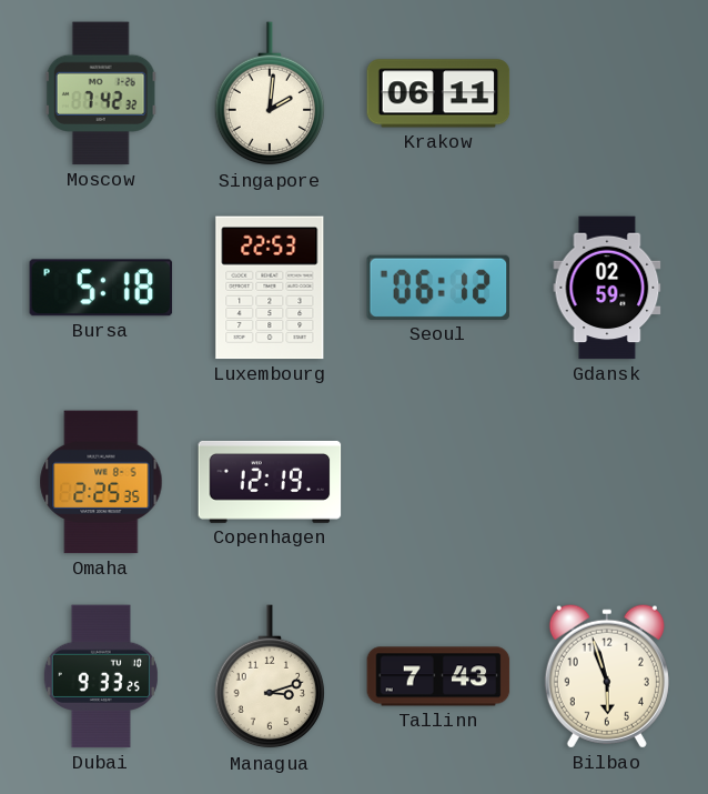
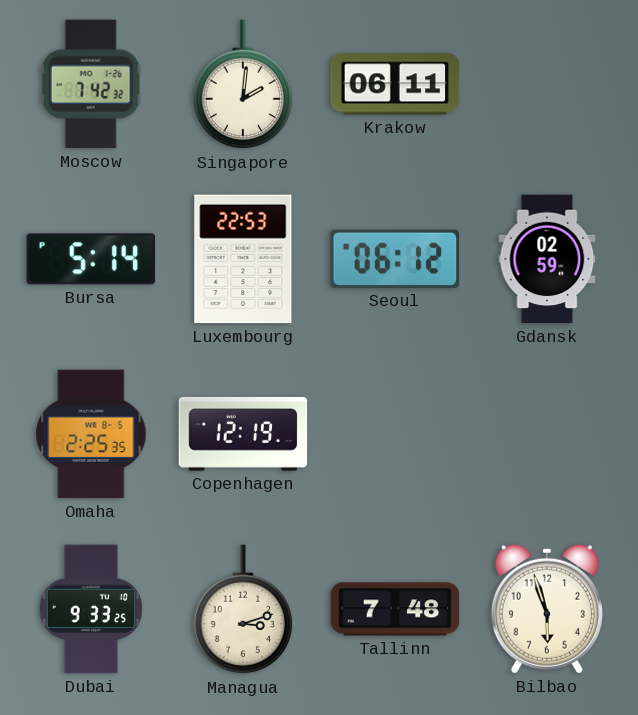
Bursa: 5:18 -> 5:14 (91, 259)
Tallinn: 7:43 -> 7:48 (395, 609)
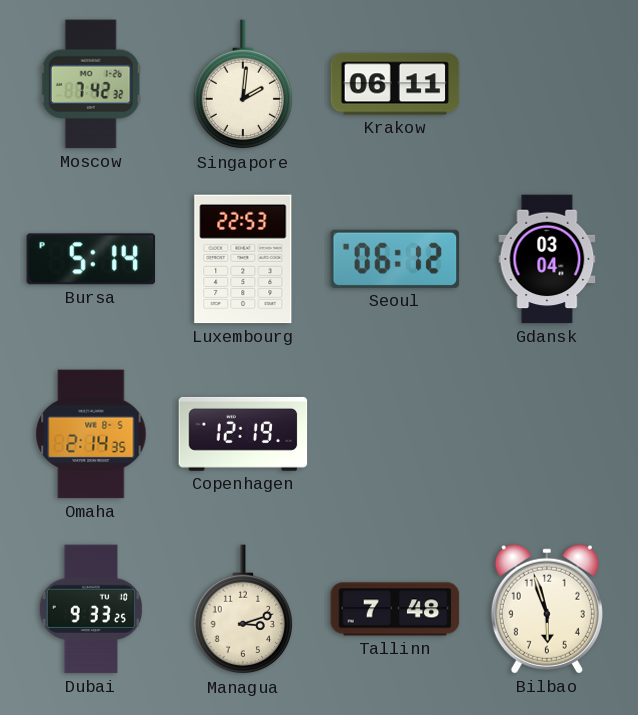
Gdansk: 02:59 -> 03:04 (547, 259)
Omaha: 2:25 -> 2:14 (91, 434)
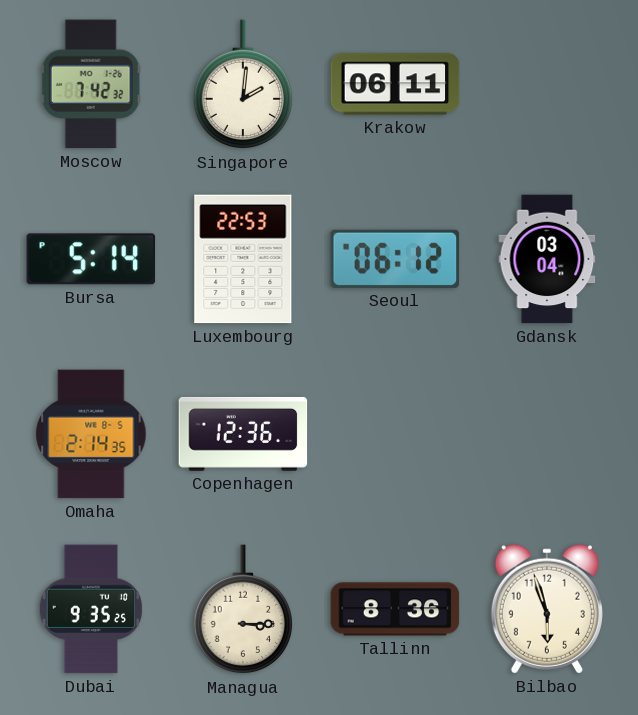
Copenhagen: 12:19 -> 12:36 (243, 434)
Dubai: 9:33 -> 9:35 (91, 609)
Managua: 3:12 -> 3:15 (243, 610)
Tallinn: 7:48 -> 8:36 (395, 609)
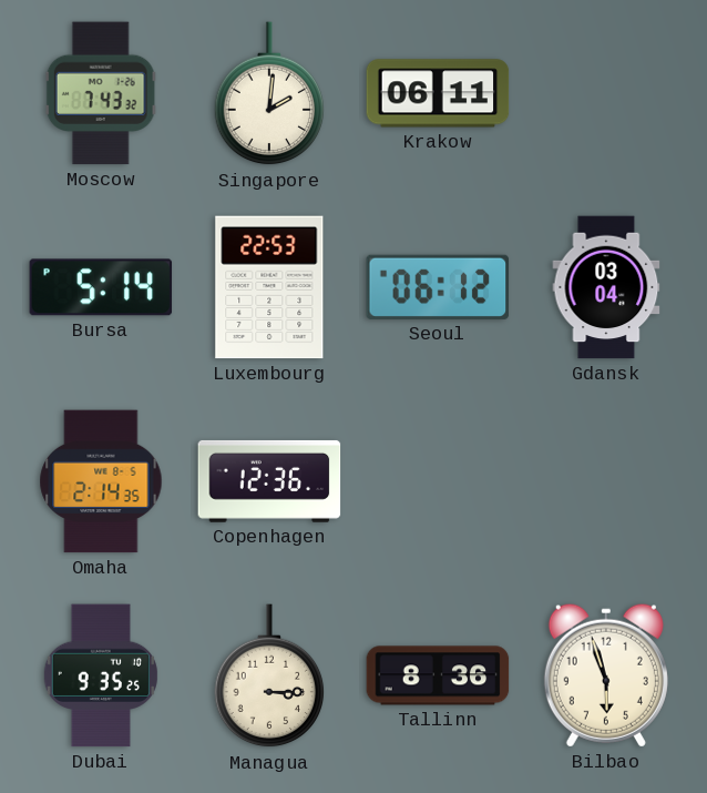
Moscow: 7:42 -> 7:43 (101, 93)
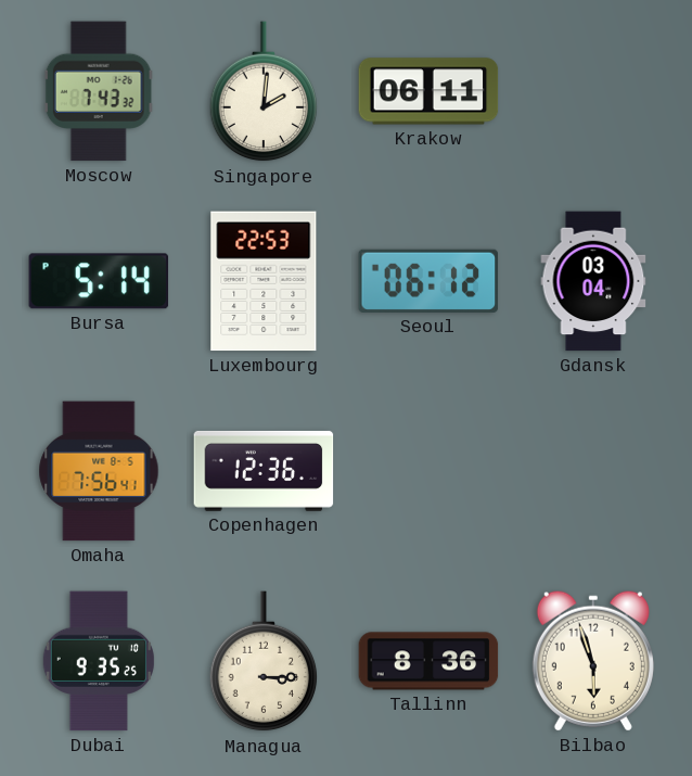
Omaha: 2:14 -> 7:56 (99, 471)
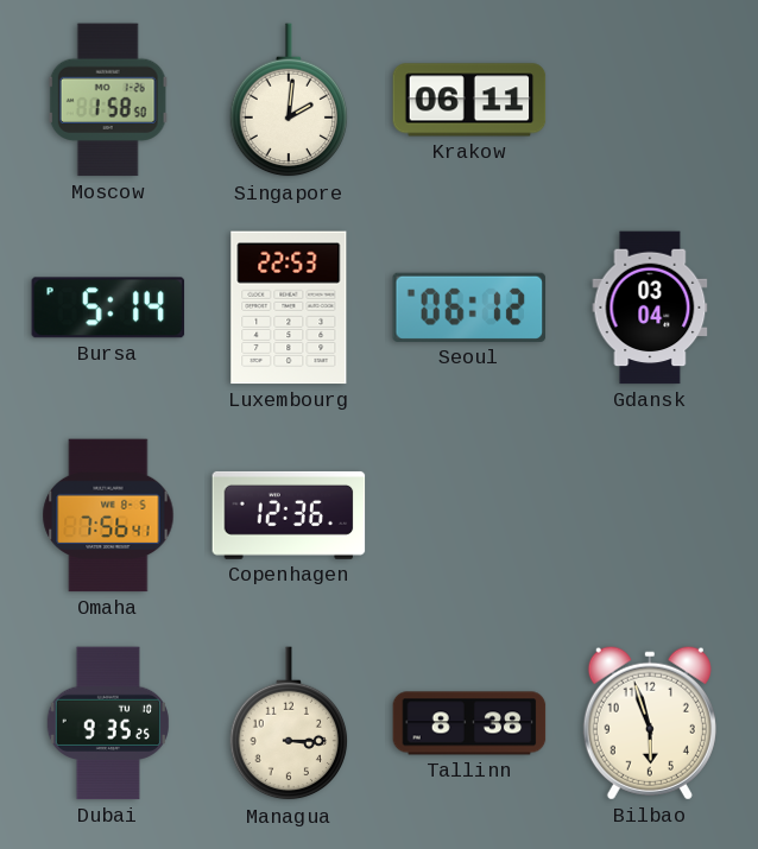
Moscow: 7:43 -> 1:58 (108, 100)
Tallinn: 8:36 -> 8:38 (469, 723)
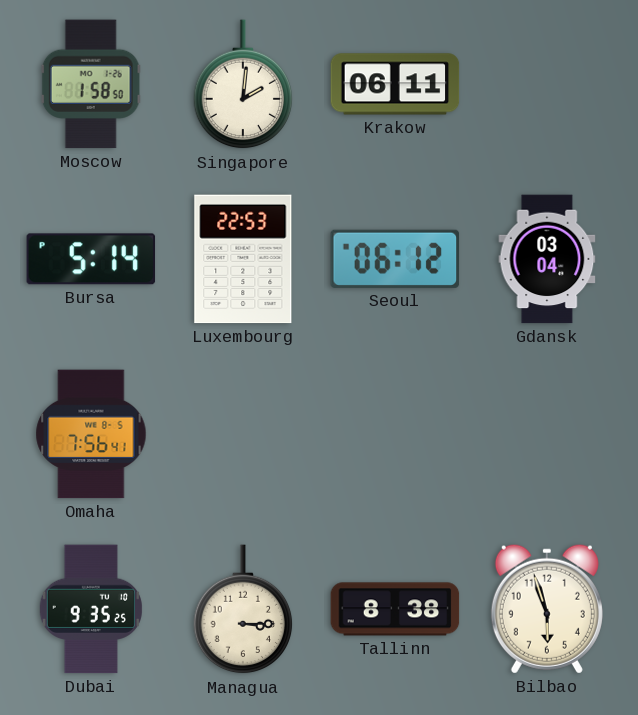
Copenhagen: 12:36 -> none (289, 515)
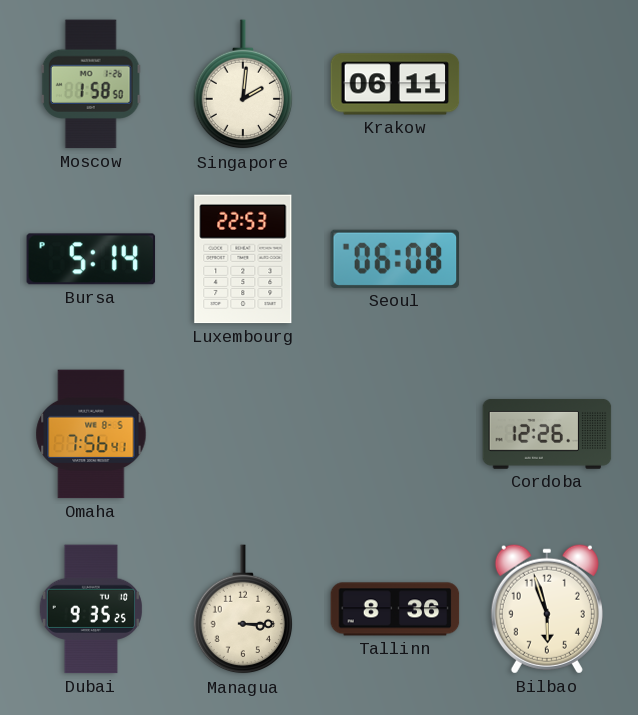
Seoul: 06:12 -> 06:08 (395, 259)
Gdansk: 03:04 -> none (547, 259)
Cordoba: none -> 12:26 (547, 434)
Tallinn: 8:38 -> 8:36 (395, 609)
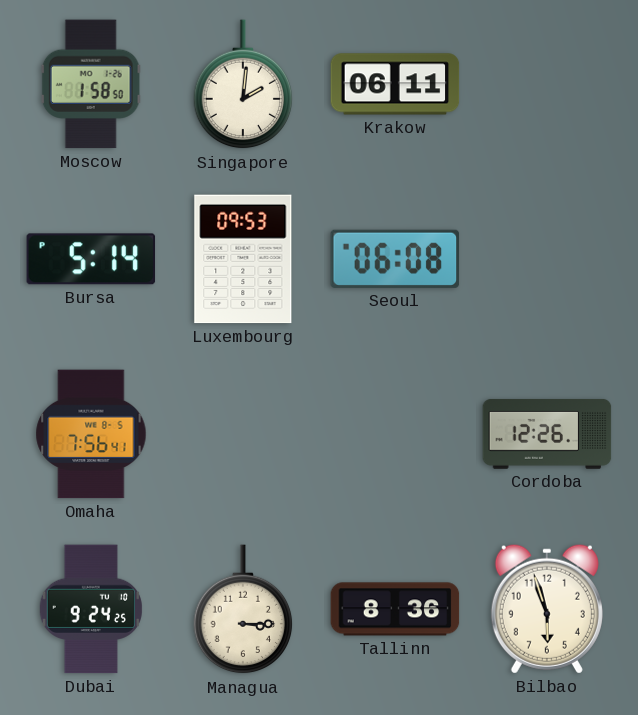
Luxembourg: 22:53 -> 09:53 (243, 259)
Dubai: 9:35 -> 9:24 (91, 609)
